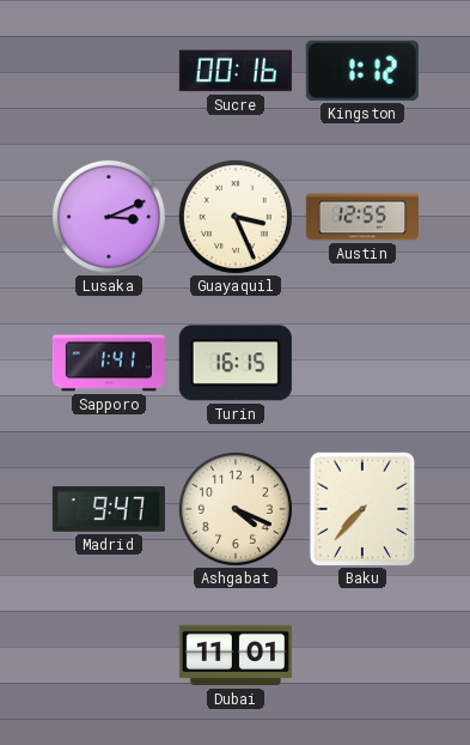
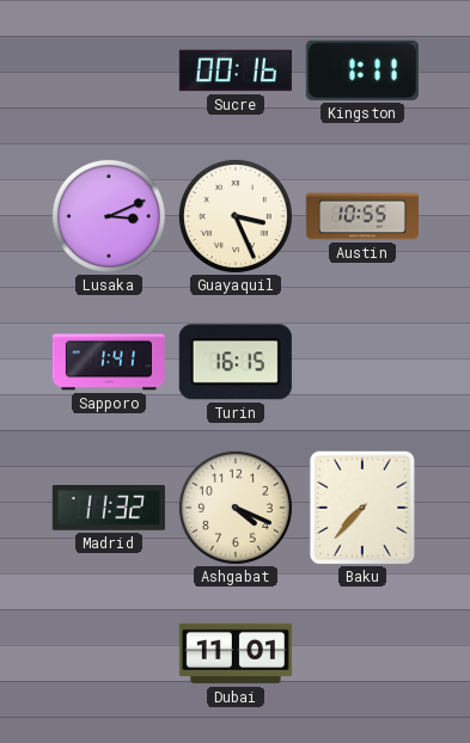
Kingston: 1:12 -> 1:11 (362, 70)
Austin: 12:55 -> 10:55 (361, 216)
Madrid: 9:47 -> 11:32 (109, 509)
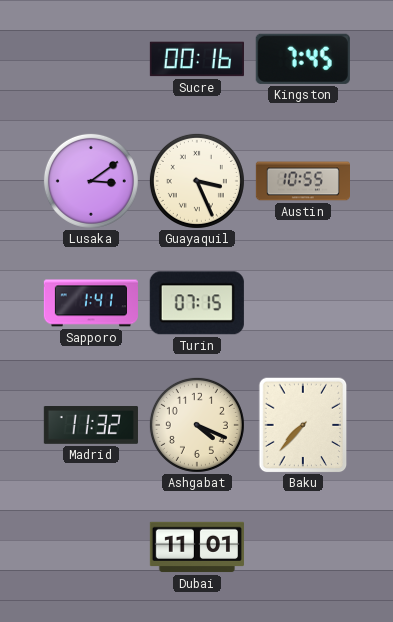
Kingston: 1:11 -> 7:45 (303, 59)
Lusaka: 3:11 -> 3:09 (91, 181)
Turin: 16:15 -> 07:15 (197, 303)
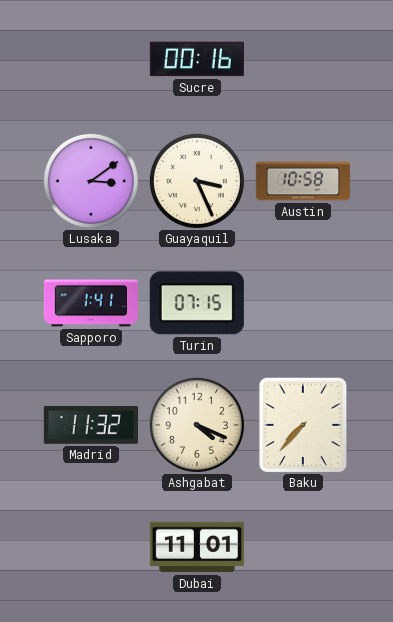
Kingston: 7:45 -> none (303, 59)
Austin: 10:55 -> 10:58 (302, 181)
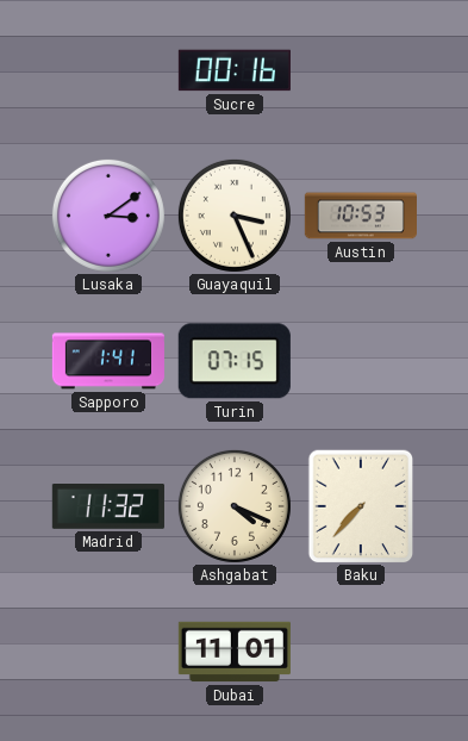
Austin: 10:58 -> 10:53 (360, 216)
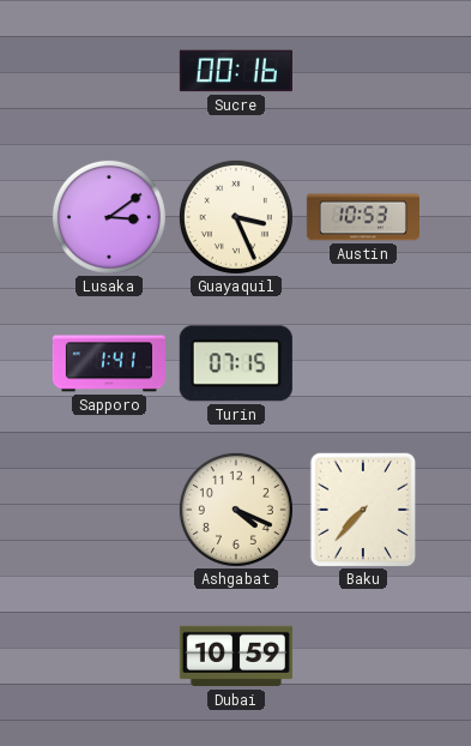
Madrid: 11:32 -> none (108, 508)
Dubai: 11:01 -> 10:59 (236, 656)
